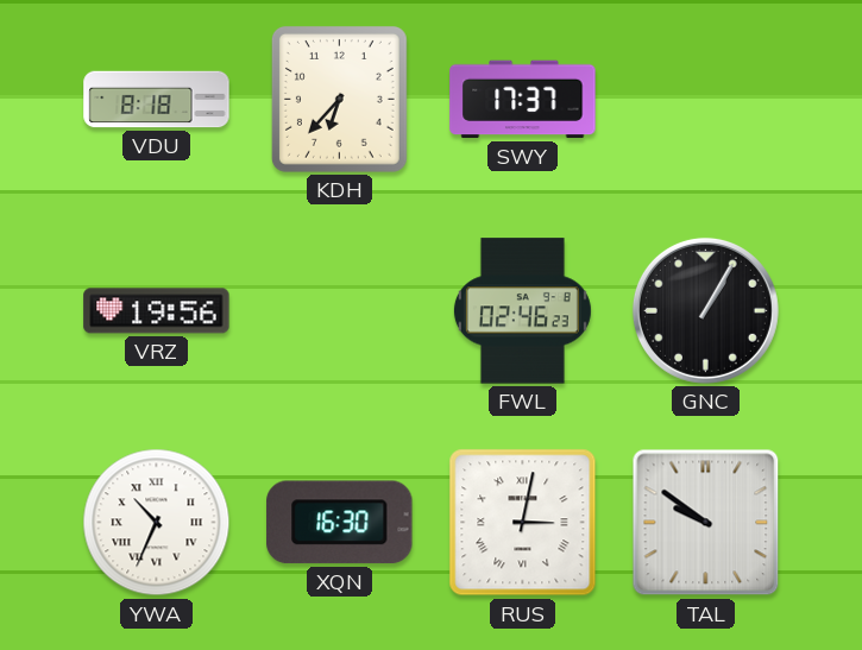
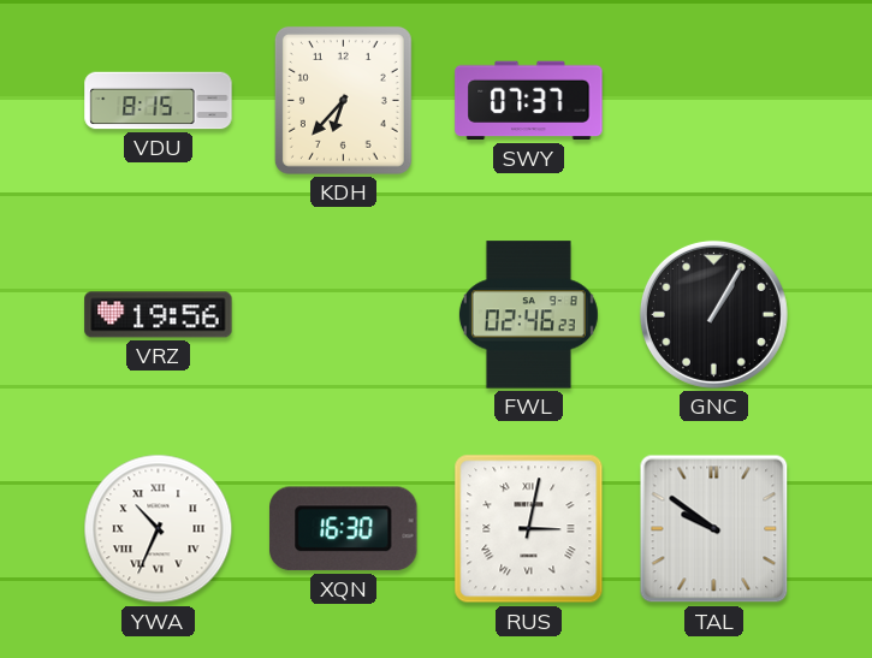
VDU: 8:18 -> 8:15 (159, 101)
SWY: 17:37 -> 07:37 (529, 101)
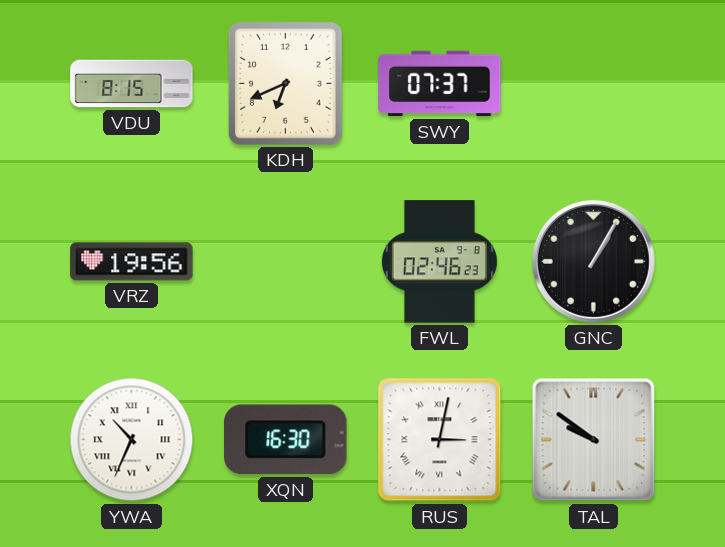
KDH: 6:37 -> 6:41 (285, 83)
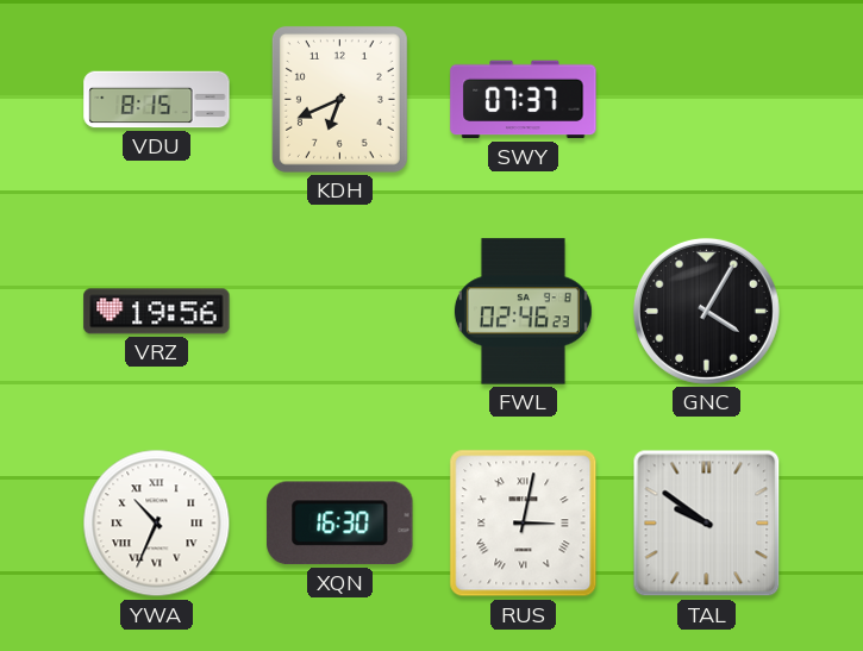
GNC: 1:05 -> 4:05 (706, 311)
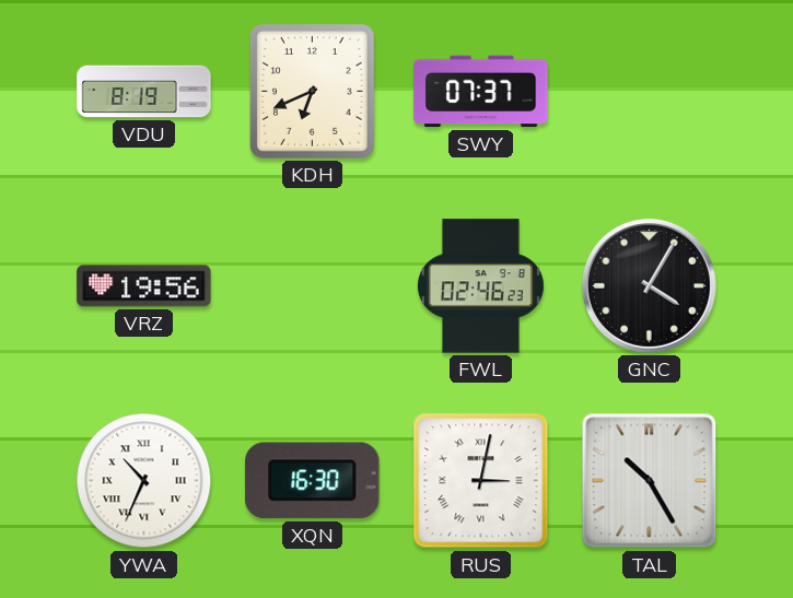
VDU: 8:15 -> 8:19 (144, 92)
TAL: 9:51 -> 10:25 (650, 481)
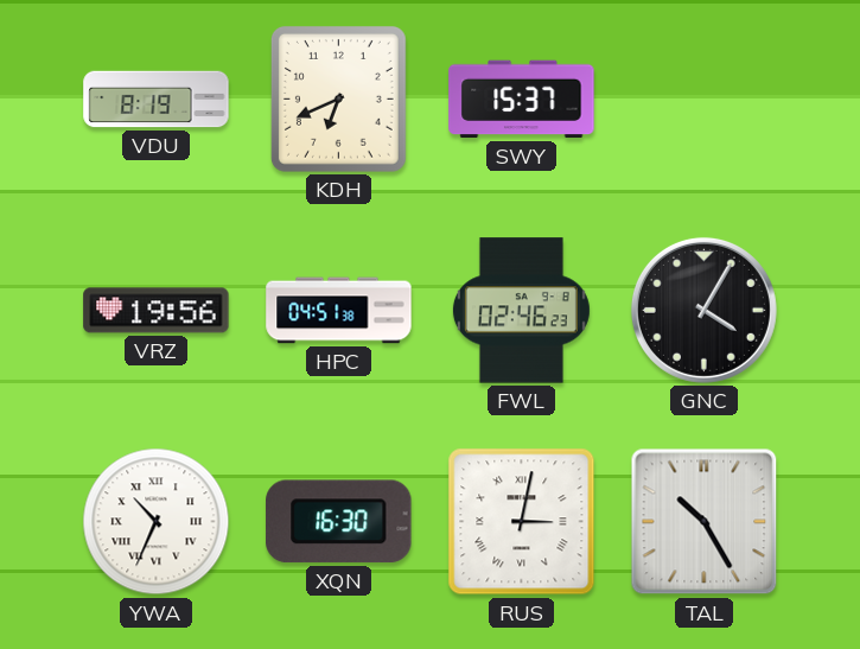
SWY: 07:37 -> 15:37 (522, 100)
HPC: none -> 04:51 (339, 311)
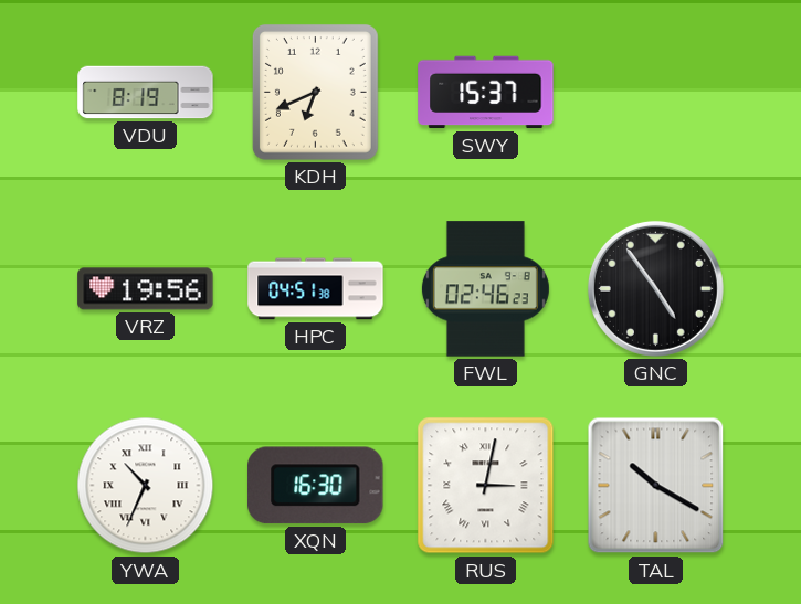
GNC: 4:05 -> 4:54 (655, 288)
TAL: 10:25 -> 10:20 (656, 486)
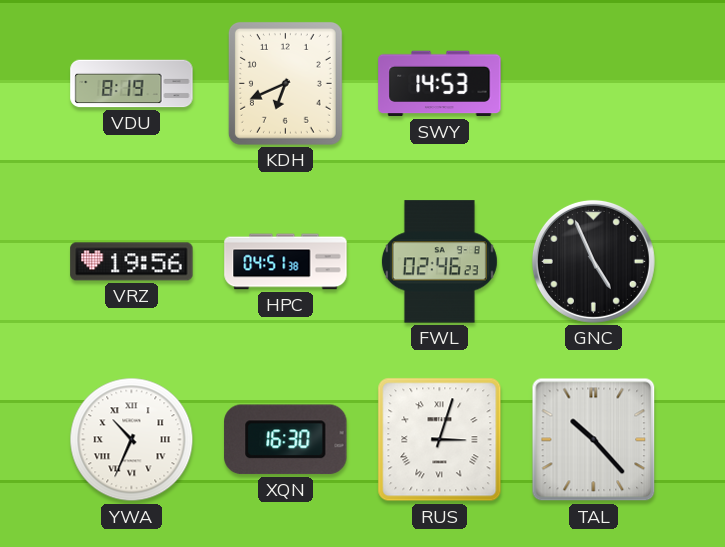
SWY: 15:37 -> 14:53 (440, 84)
GNC: 4:54 -> 4:56 (593, 261)
RUS: 3:02 -> 3:03 (440, 440)
TAL: 10:20 -> 10:23 (594, 440)
